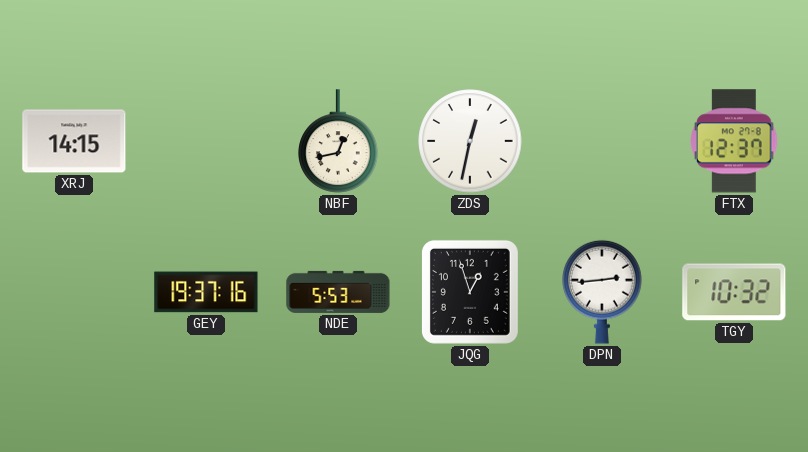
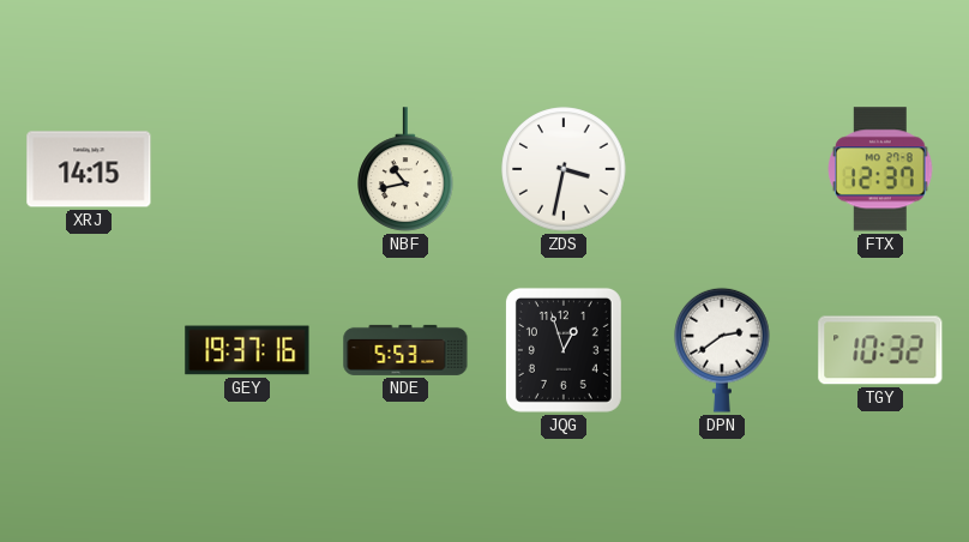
NBF: 12:43 -> 10:43 (405, 169)
ZDS: 12:32 -> 3:32 (564, 169)
DPN: 2:44 -> 2:39 (722, 350)
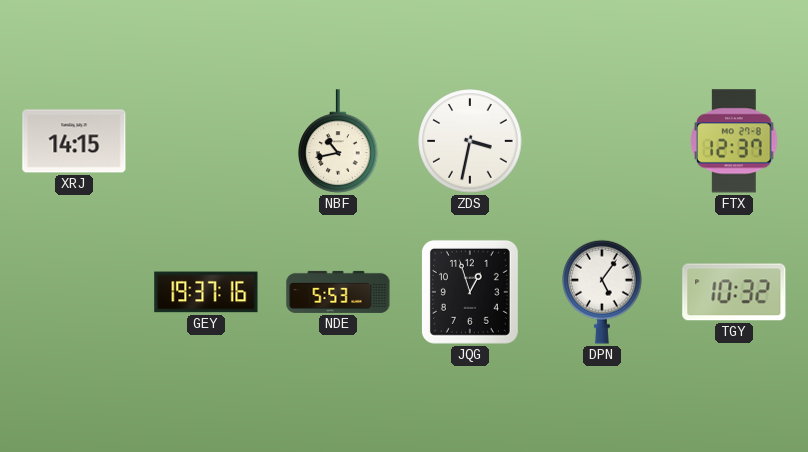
DPN: 2:39 -> 5:06 (602, 292)
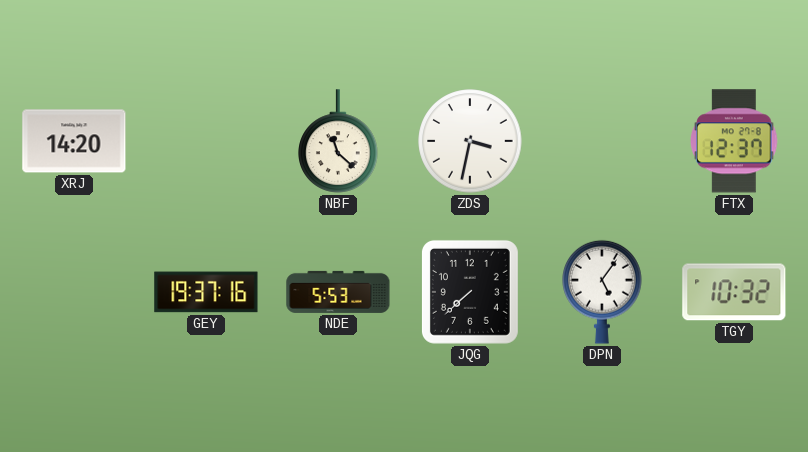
XRJ: 14:15 -> 14:20 (74, 141)
NBF: 10:43 -> 11:22 (338, 141)
JQG: 12:57 -> 7:38 (470, 292)
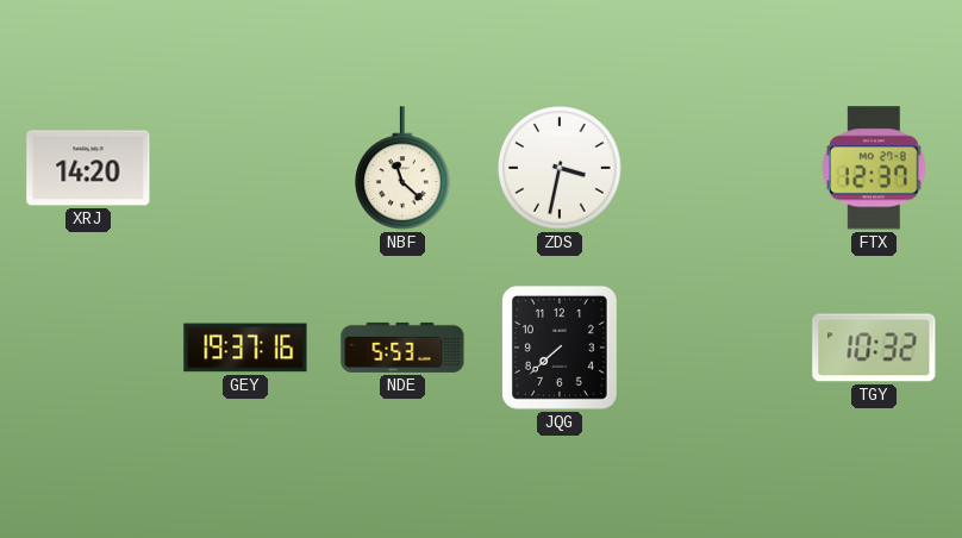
DPN: 5:06 -> none (602, 292)
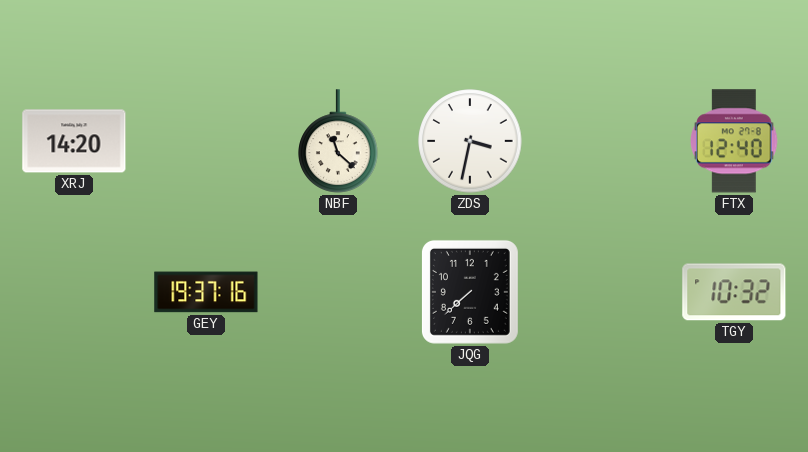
FTX: 12:37 -> 12:40 (735, 141)
NDE: 5:53 -> none (402, 348)
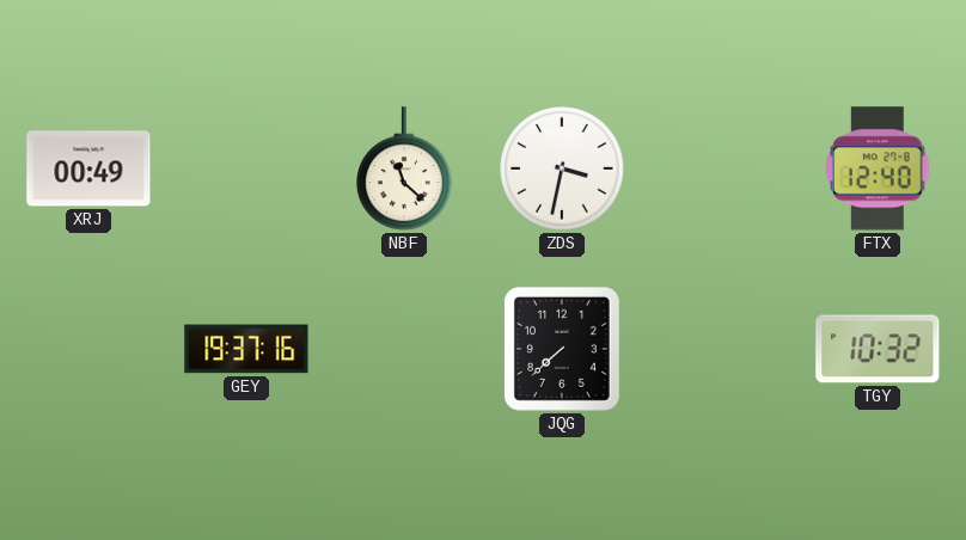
XRJ: 14:20 -> 00:49 (88, 168)
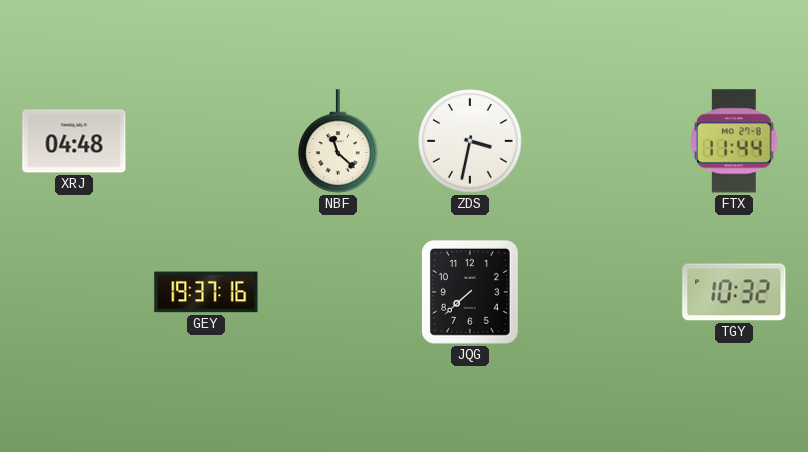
XRJ: 00:49 -> 04:48 (74, 141)
FTX: 12:40 -> 11:44 (735, 141)
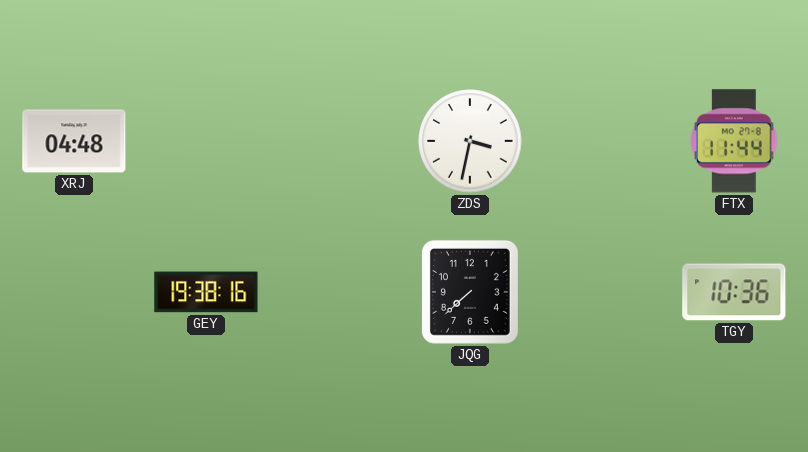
NBF: 11:22 -> none (338, 141)
GEY: 19:37 -> 19:38 (206, 292)
TGY: 10:32 -> 10:36 (734, 292)
